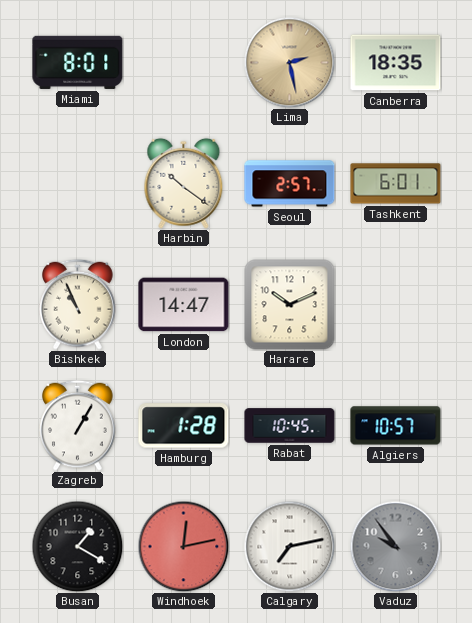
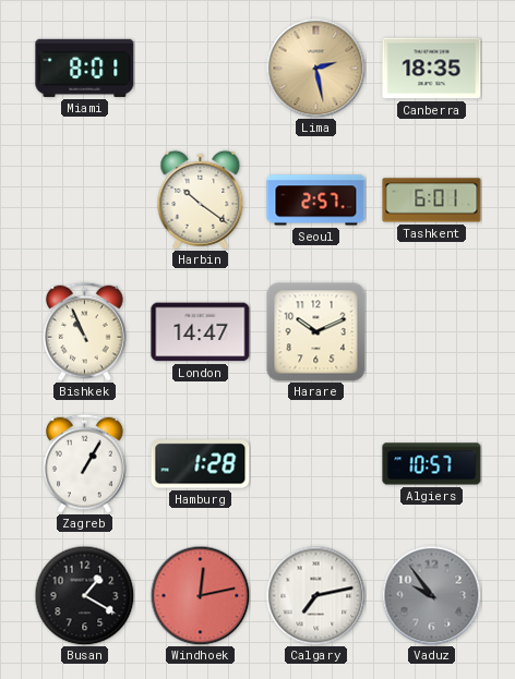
Rabat: 10:45 -> none (290, 426)
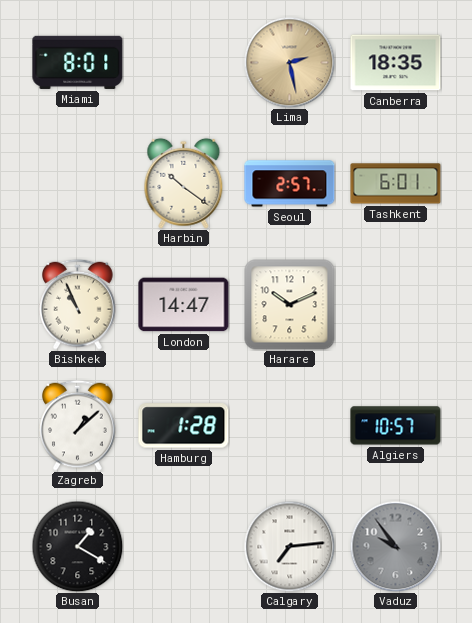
Zagreb: 1:05 -> 1:08 (78, 425)
Windhoek: 12:13 -> none (200, 595)
Calgary: 7:13 -> 7:14 (289, 546)
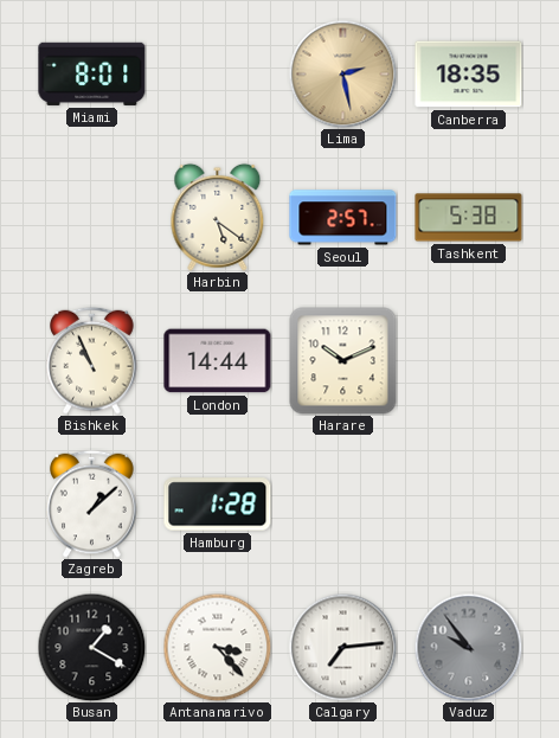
Harbin: 10:21 -> 5:21 (218, 217)
Tashkent: 6:01 -> 5:38 (469, 218)
London: 14:47 -> 14:44 (218, 361)
Algiers: 10:57 -> none (396, 426)
Antananarivo: none -> 3:23 (217, 647)
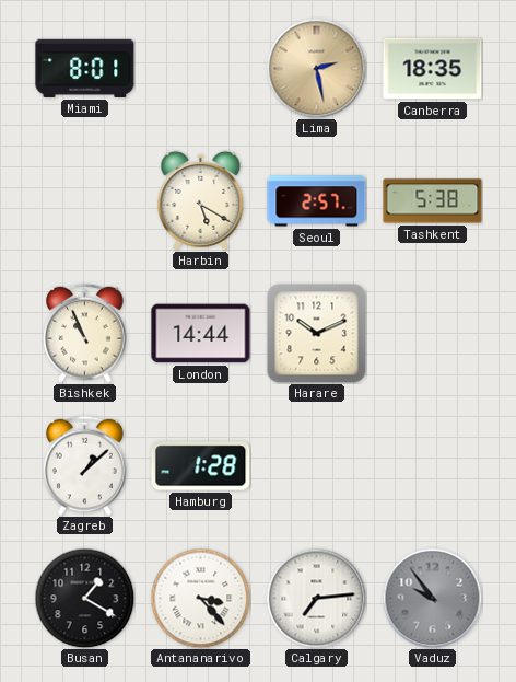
Harbin: 5:21 -> 5:20 (201, 200)
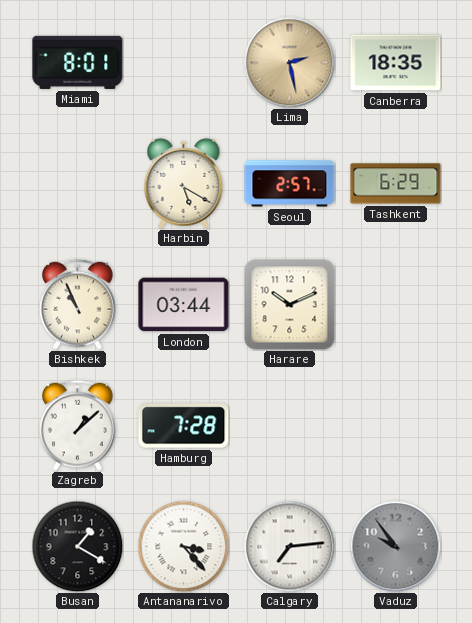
Tashkent: 5:38 -> 6:29 (396, 184)
London: 14:44 -> 03:44 (184, 305)
Hamburg: 1:28 -> 7:28 (184, 426)
